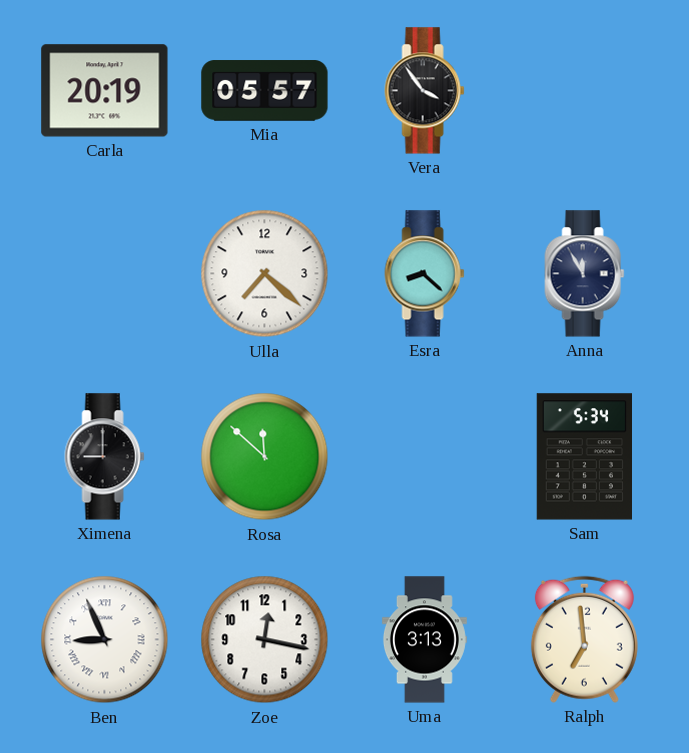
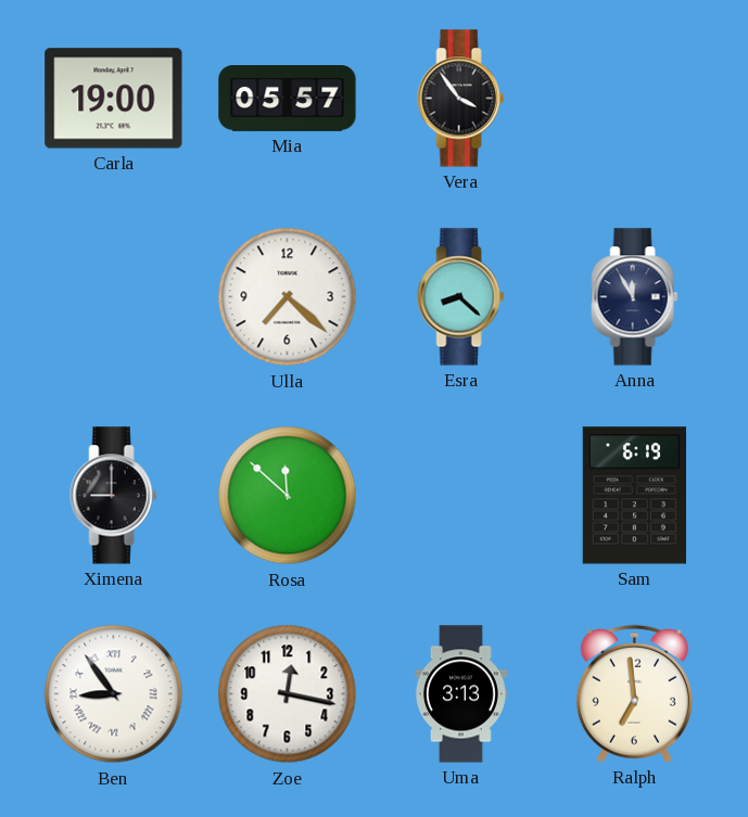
Carla: 20:19 -> 19:00 (114, 99)
Sam: 5:34 -> 6:19 (634, 496)
Ben: 8:56 -> 8:54 (114, 694)
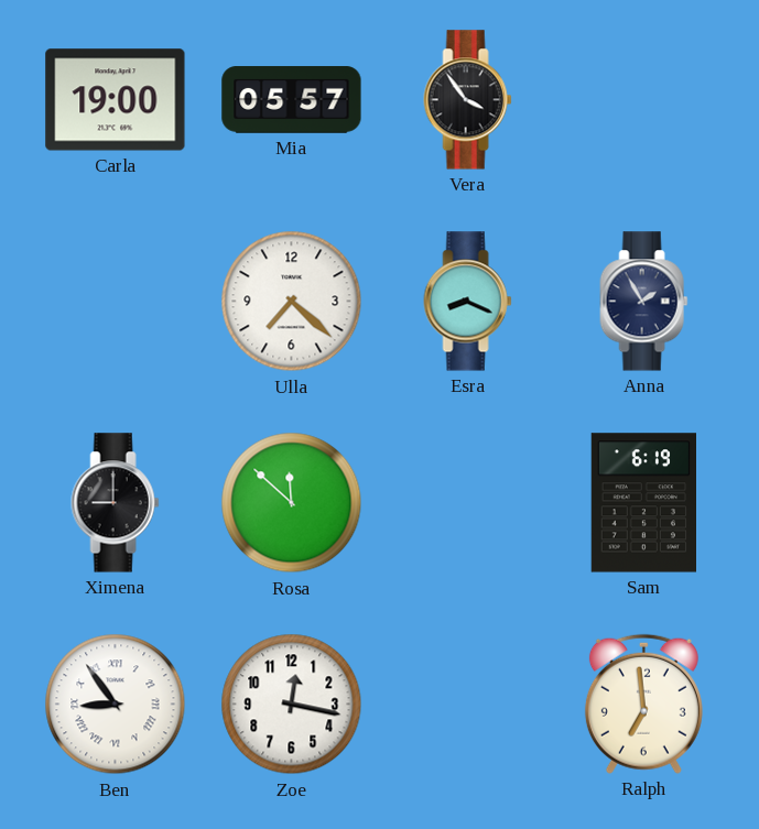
Esra: 8:22 -> 8:19 (468, 302)
Anna: 11:55 -> 1:55 (644, 302)
Uma: 3:13 -> none (460, 694)
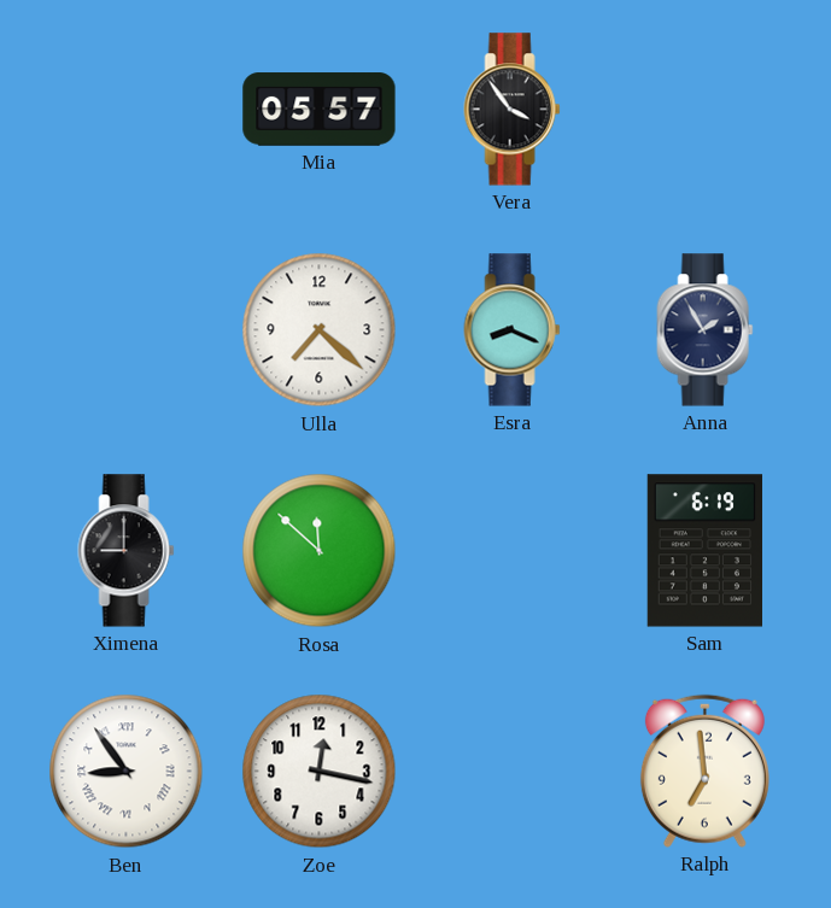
Carla: 19:00 -> none (116, 100)
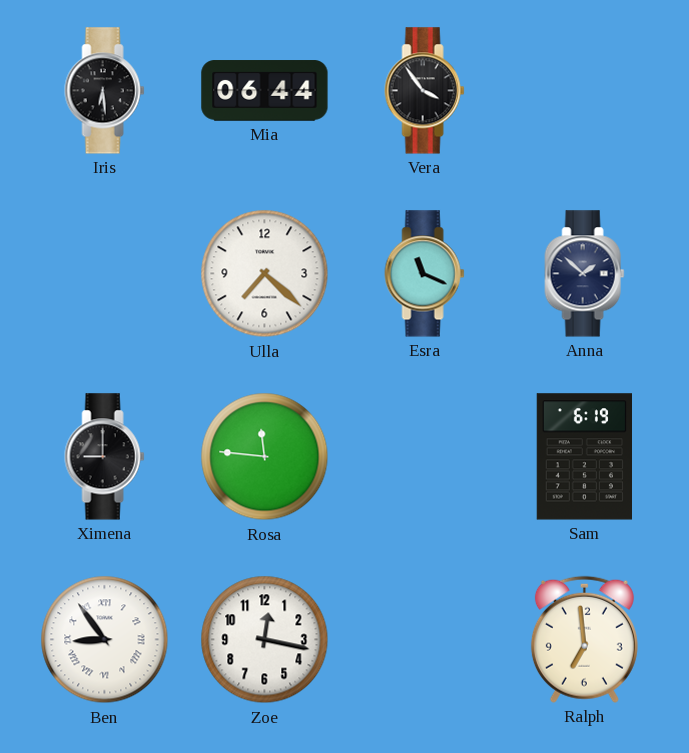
Iris: none -> 6:29 (105, 91)
Mia: 05:57 -> 06:44 (265, 91)
Esra: 8:19 -> 11:19 (425, 274)
Anna: 1:55 -> 1:52 (585, 274)
Rosa: 11:52 -> 11:46 (265, 457)
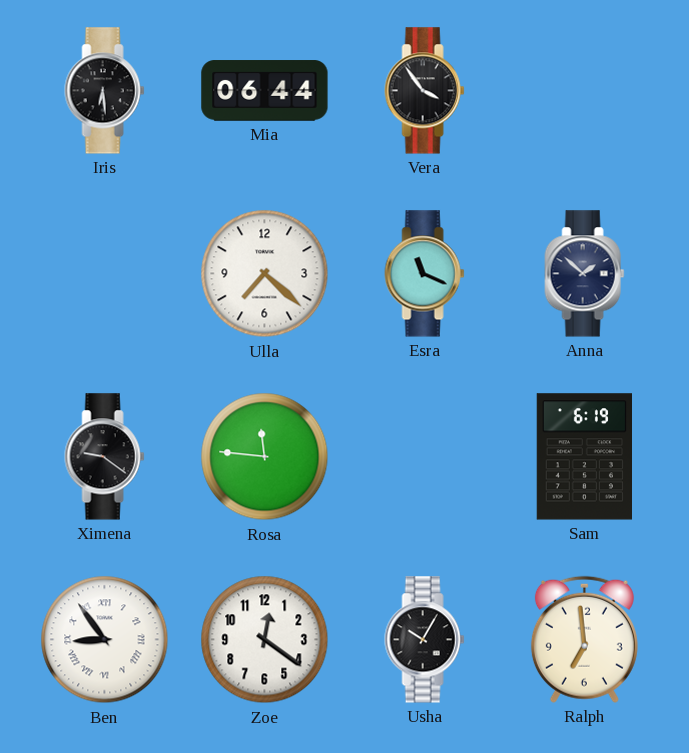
Ximena: 9:00 -> 9:21 (105, 457)
Zoe: 12:17 -> 12:21 (265, 640)
Usha: none -> 10:05 (425, 640)
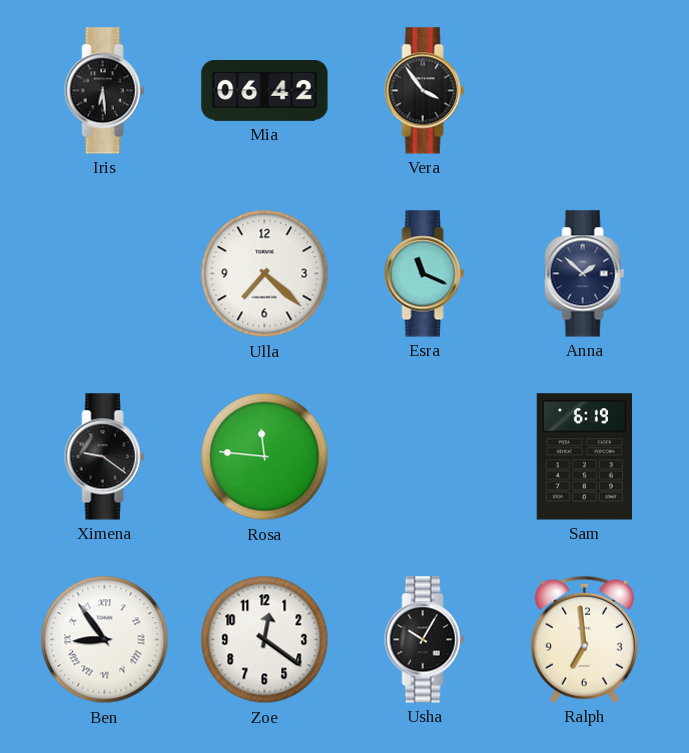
Mia: 06:44 -> 06:42 (265, 91)
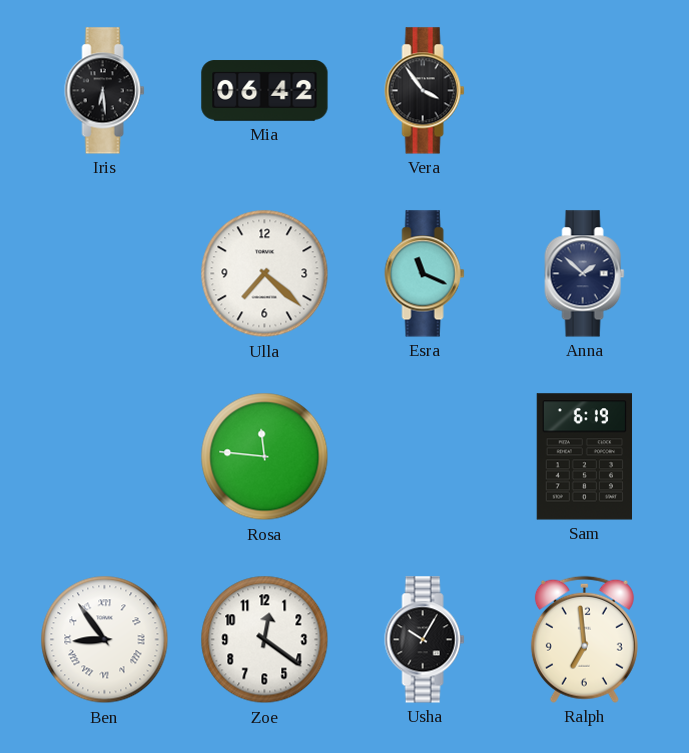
Ximena: 9:21 -> none (105, 457)
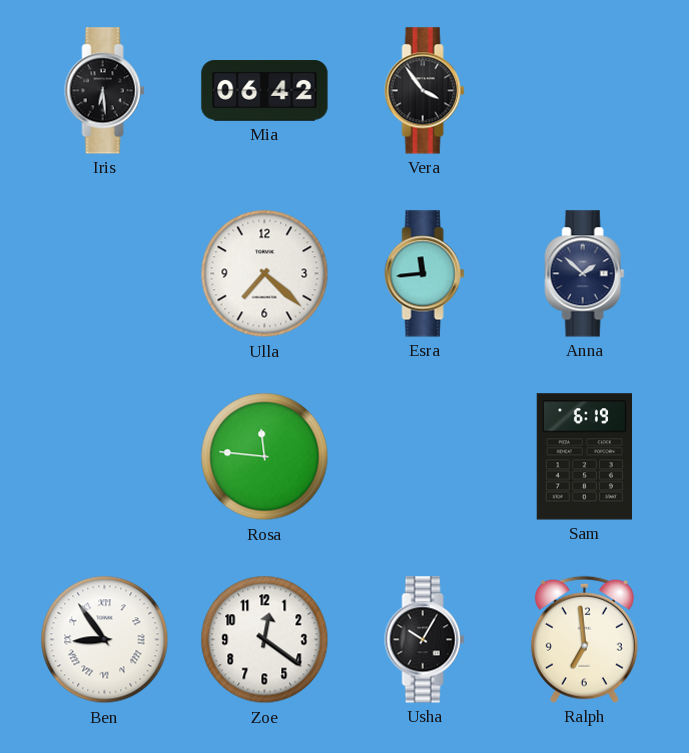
Esra: 11:19 -> 11:44 (425, 274)
